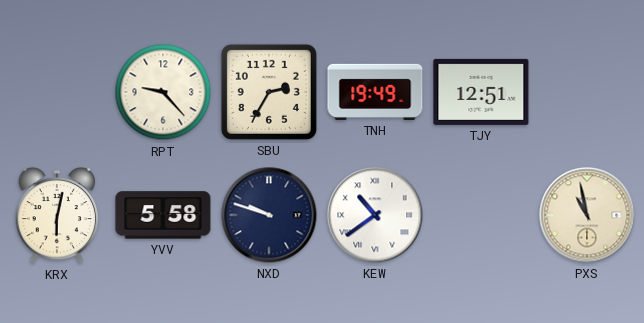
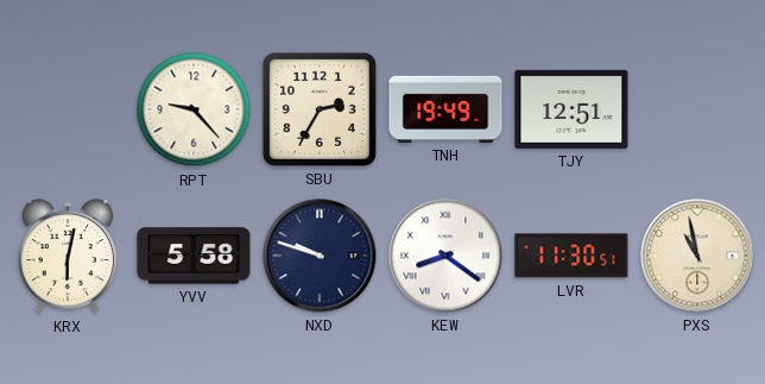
KEW: 10:39 -> 8:21 (445, 256)
LVR: none -> 11:30 (571, 256)
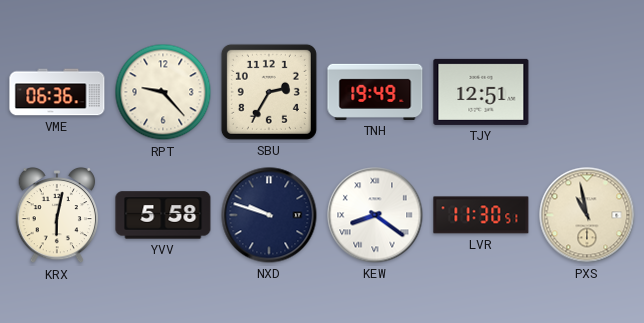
VME: none -> 06:36 (57, 92)
